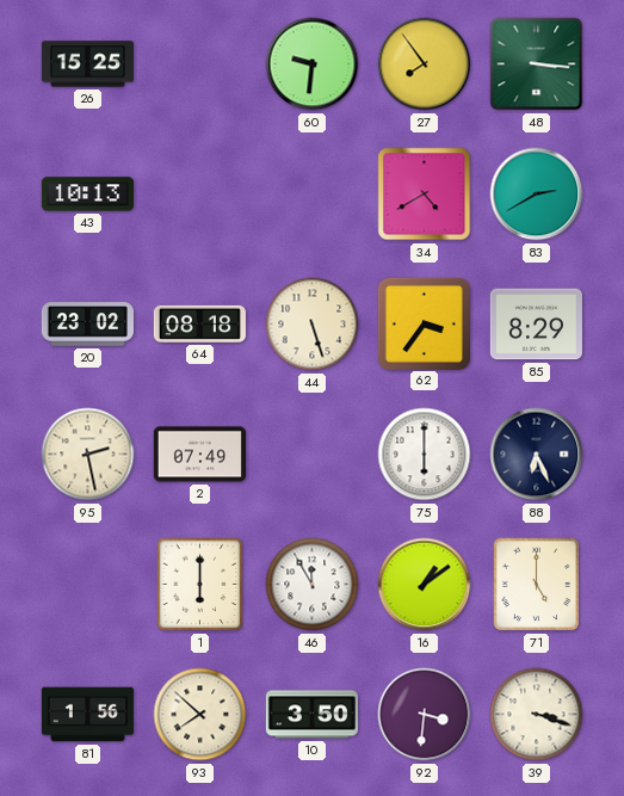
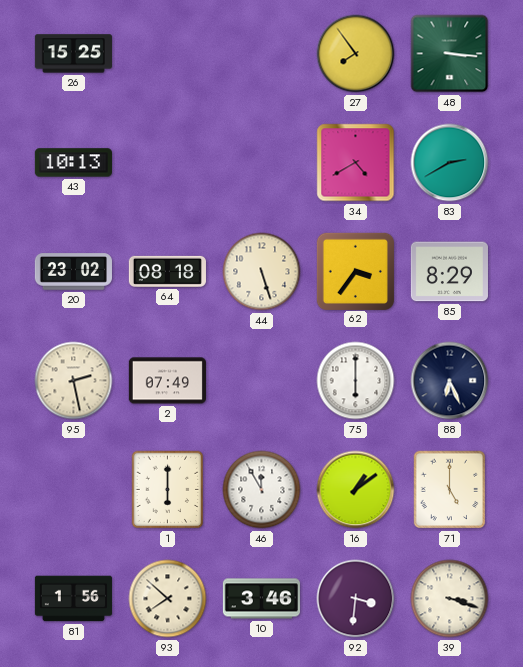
60: 9:31 -> none (313, 64)
10: 3:50 -> 3:46 (261, 599)
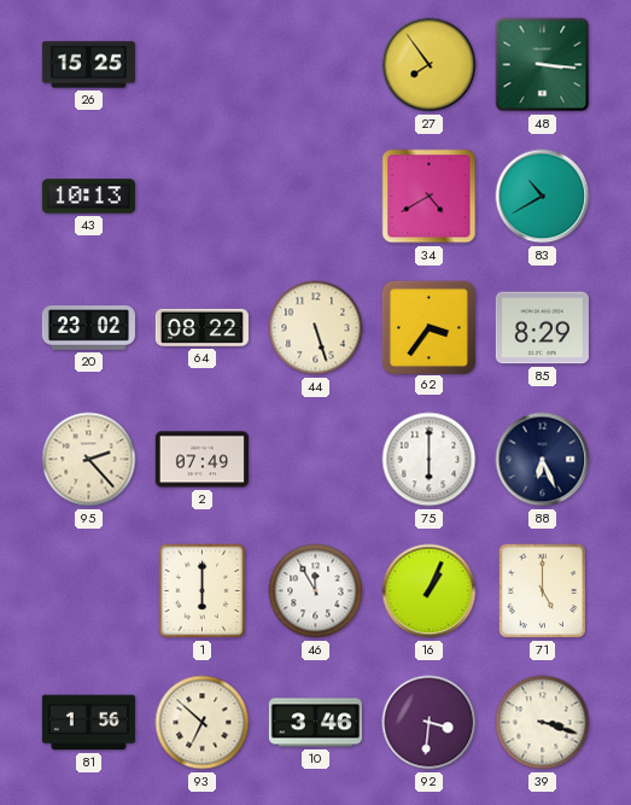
83: 2:40 -> 10:40 (543, 197)
64: 08:18 -> 08:22 (201, 327)
95: 2:28 -> 2:23 (89, 460)
16: 1:09 -> 1:04 (430, 591)
93: 7:52 -> 6:52 (203, 723)
